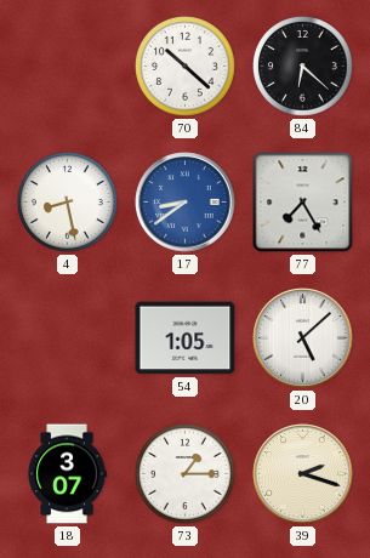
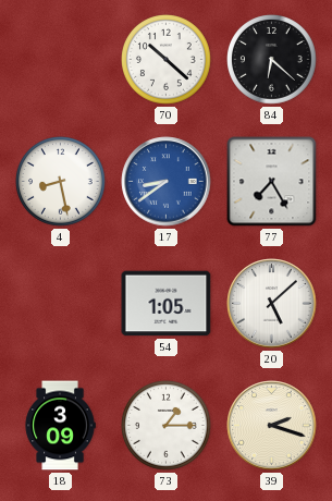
18: 3:07 -> 3:09 (60, 426)
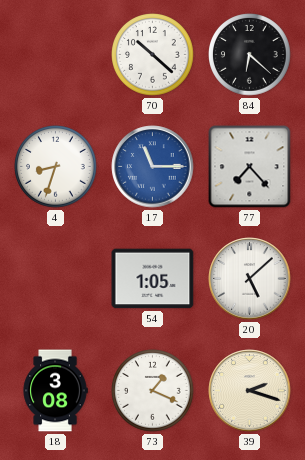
4: 8:28 -> 8:33 (56, 167)
17: 8:39 -> 11:15 (153, 167)
77: 7:25 -> 7:23 (250, 167)
18: 3:09 -> 3:08 (55, 391)
73: 1:15 -> 1:19 (153, 391)
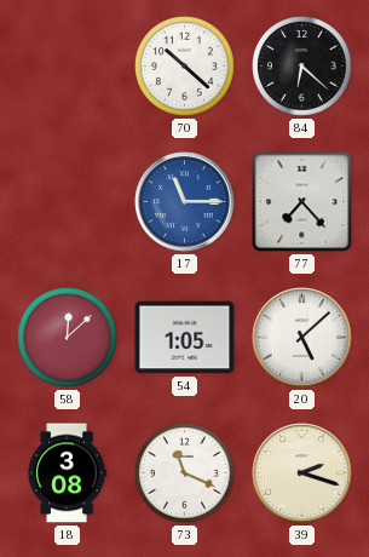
4: 8:33 -> none (56, 167)
58: none -> 12:08 (68, 338)
73: 1:19 -> 11:19 (185, 473)
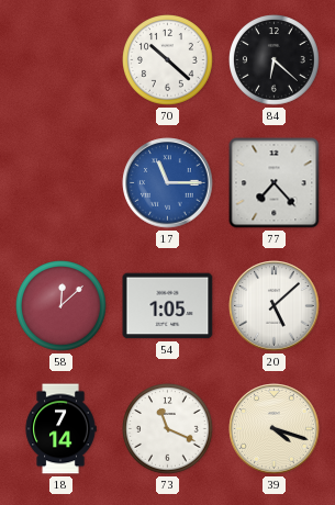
18: 3:08 -> 7:14 (60, 429)
39: 2:18 -> 4:18 (275, 429)
